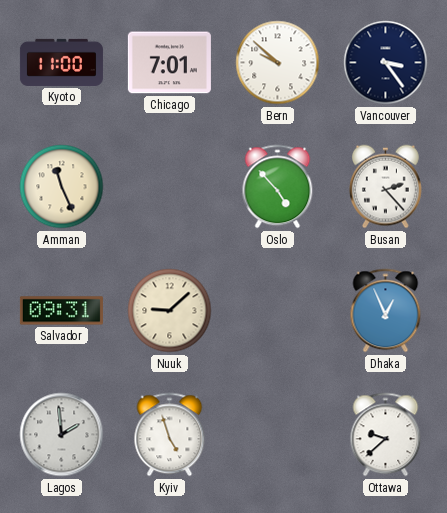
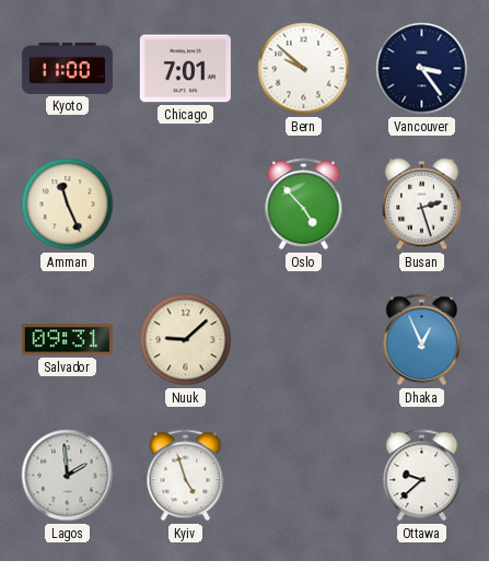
Busan: 2:23 -> 2:27 (422, 204)
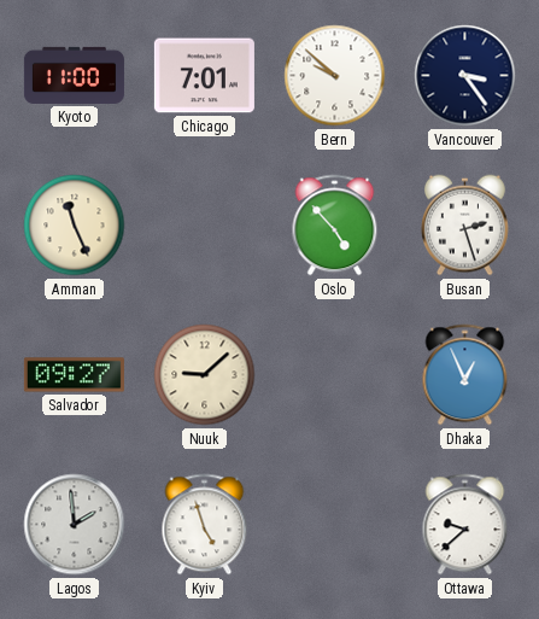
Salvador: 09:31 -> 09:27 (74, 375)
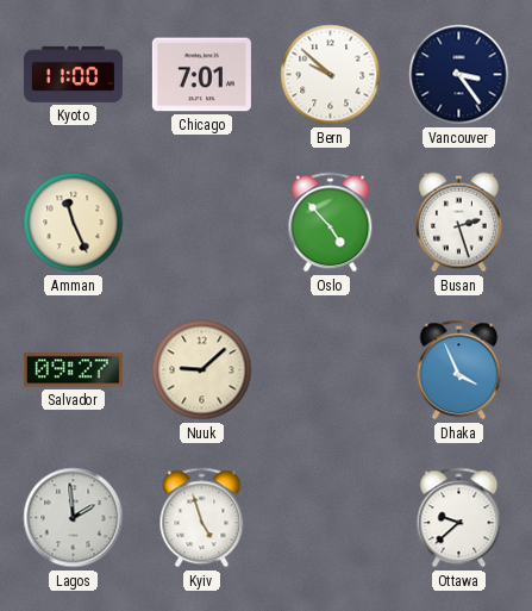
Dhaka: 12:56 -> 3:56 (459, 370)
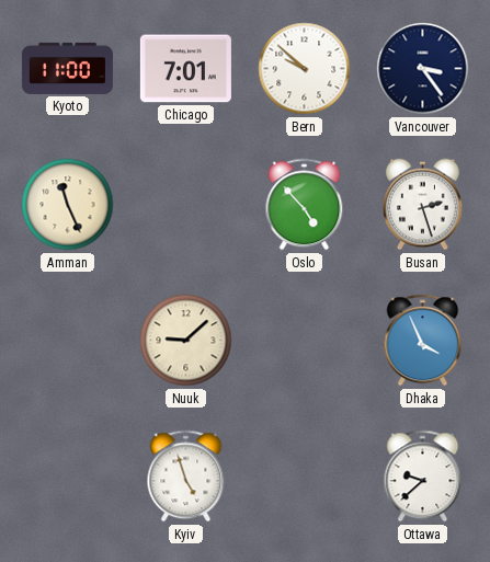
Salvador: 09:27 -> none (73, 370)
Lagos: 1:59 -> none (74, 518)
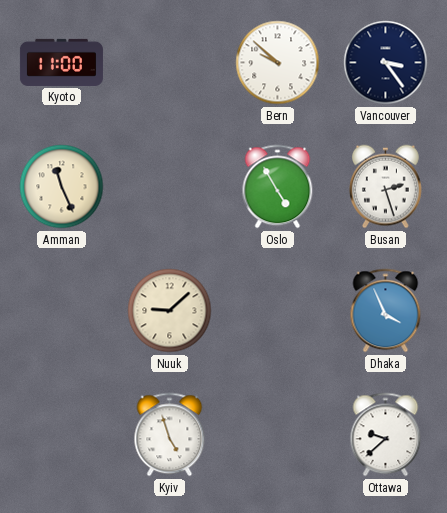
Chicago: 7:01 -> none (185, 69)
Oslo: 4:53 -> 4:55 (278, 187)
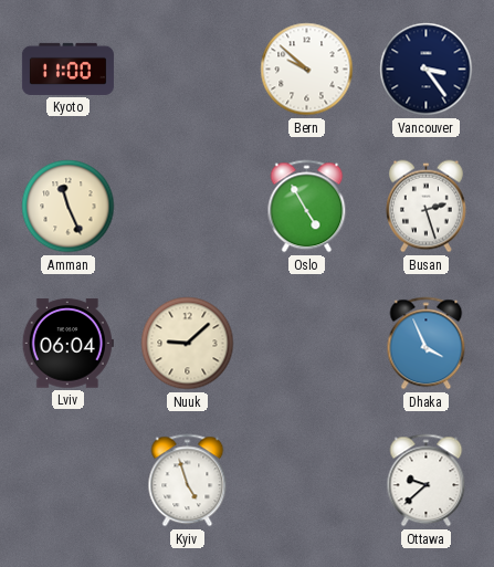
Lviv: none -> 06:04 (67, 344)
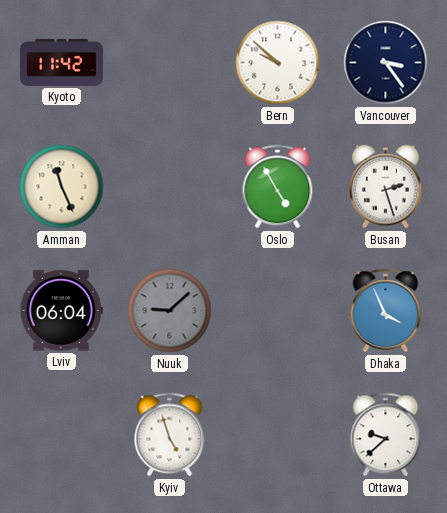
Kyoto: 11:00 -> 11:42 (61, 62)
Nuuk dial: cream -> grey (170, 311)
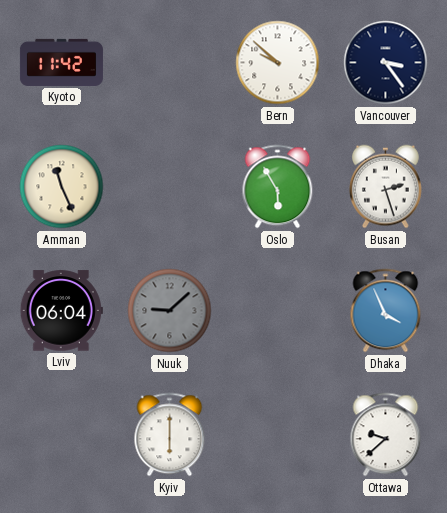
Oslo: 4:55 -> 5:55 (278, 187)
Kyiv: 4:57 -> 6:00 (170, 435)
